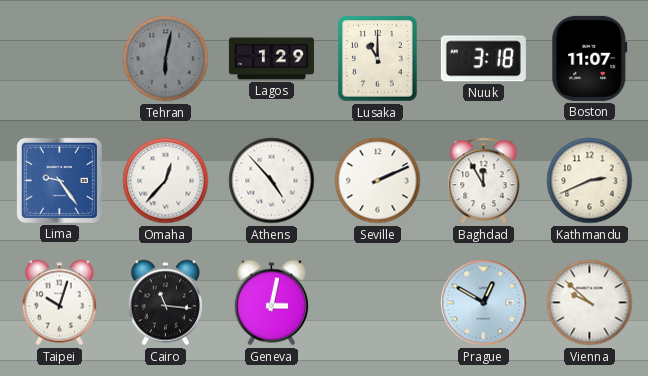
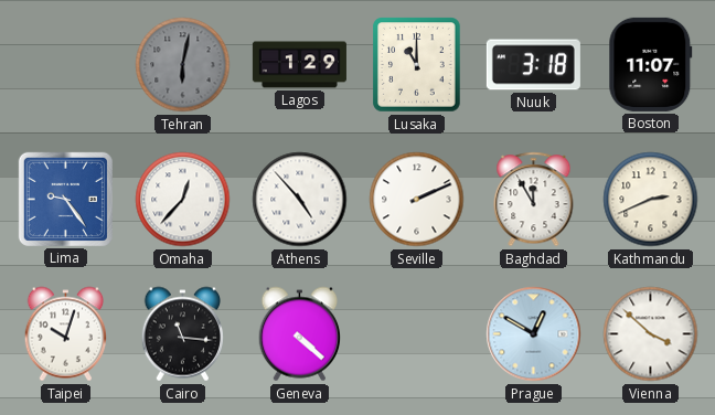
Geneva: 3:02 -> 4:22 (299, 334)
Vienna: 9:52 -> 3:52 (651, 334)
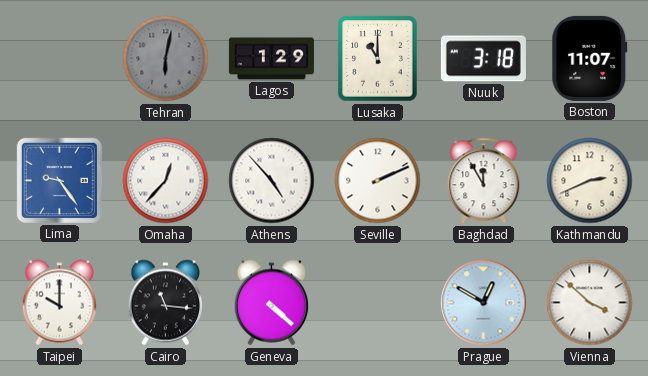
Taipei: 10:03 -> 10:00 (59, 303)
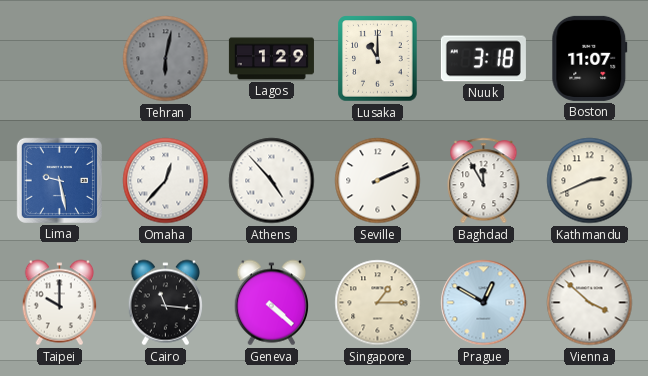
Lima: 9:24 -> 9:28 (59, 180)
Singapore: none -> 1:15 (378, 303)
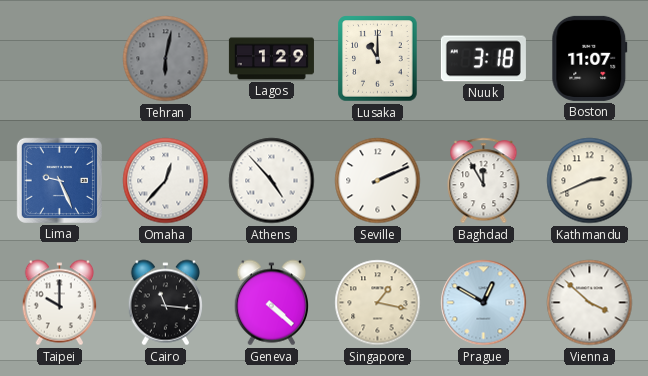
Lima: 9:28 -> 9:26 (59, 180)
Singapore: 1:15 -> 1:17 (378, 303)
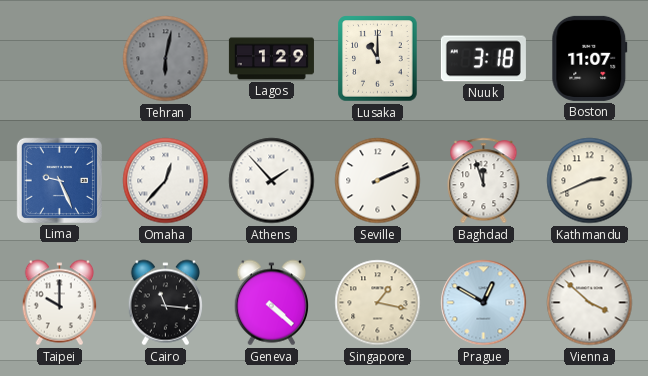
Athens: 4:53 -> 1:53 (272, 181)
Baghdad: 11:55 -> 11:57 (484, 181)
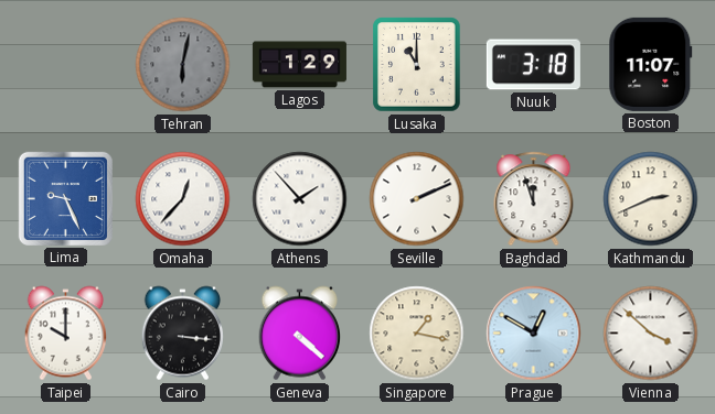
Cairo: 11:16 -> 3:16 (182, 334)
